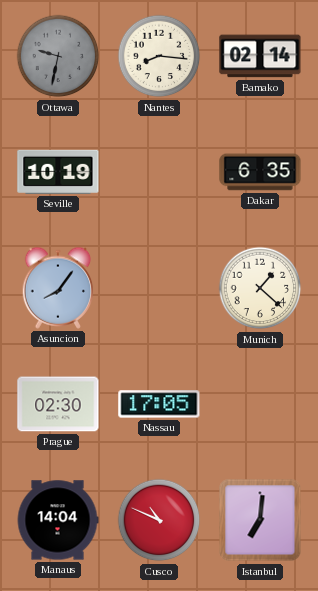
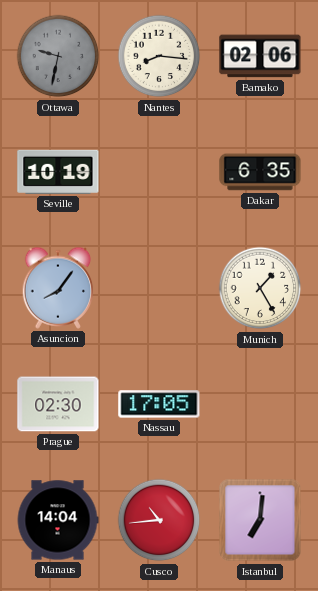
Bamako: 02:14 -> 02:06 (260, 56)
Munich: 1:22 -> 1:25 (260, 288)
Cusco: 10:49 -> 10:44 (159, 520)
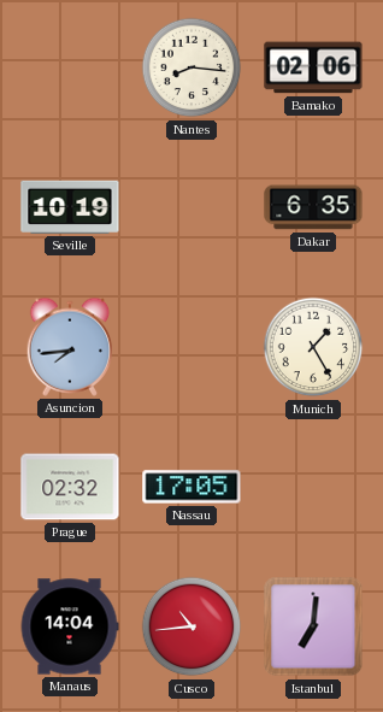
Ottawa: 9:32 -> none (58, 56)
Asuncion: 8:06 -> 7:44 (70, 347)
Prague: 02:30 -> 02:32 (70, 487)
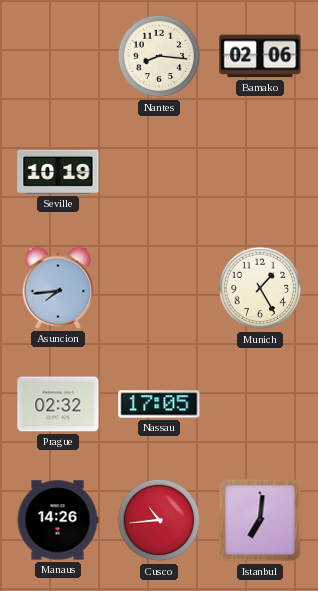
Dakar: 6:35 -> none (313, 207)
Manaus: 14:04 -> 14:26 (58, 520)
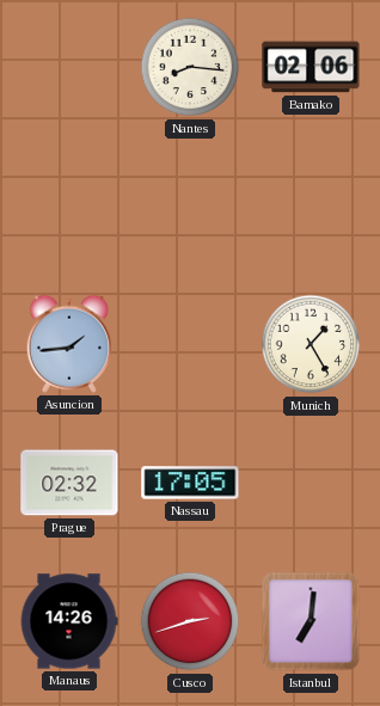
Seville: 10:19 -> none (58, 172)
Asuncion: 7:44 -> 1:44 (69, 344)
Cusco: 10:44 -> 2:42 (190, 621)
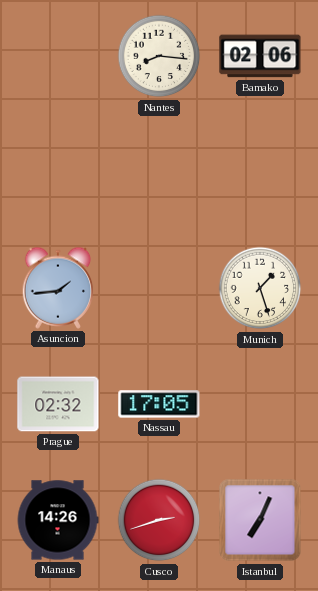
Munich: 1:25 -> 1:27 (260, 288)
Istanbul: 7:01 -> 7:04 (260, 520)
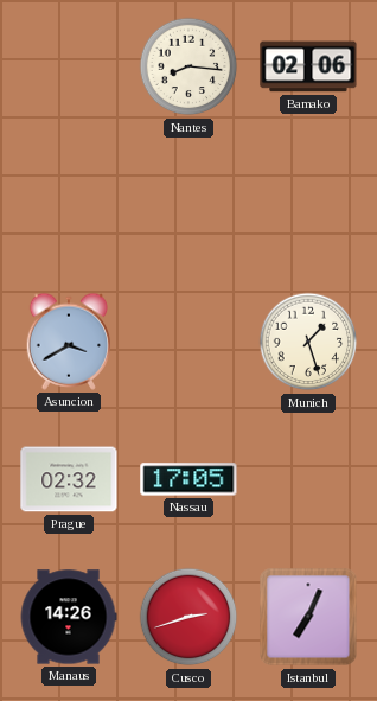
Asuncion: 1:44 -> 3:40 (69, 342)
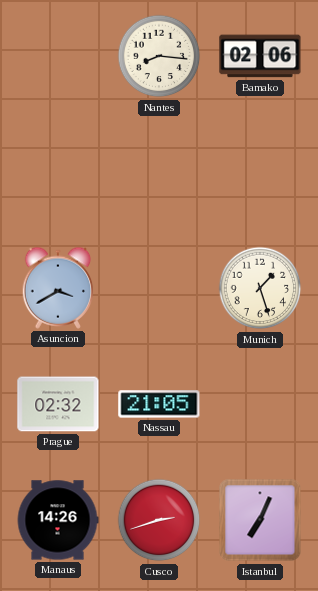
Nassau: 17:05 -> 21:05 (159, 404)
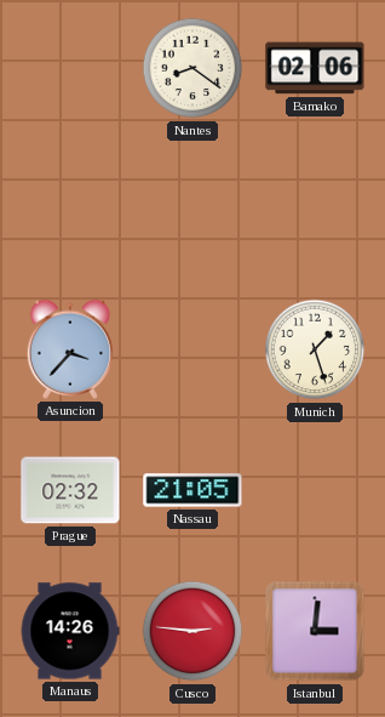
Nantes: 8:16 -> 8:21 (192, 68)
Asuncion: 3:40 -> 3:37 (70, 349)
Cusco: 2:42 -> 2:46 (192, 631)
Istanbul: 7:04 -> 3:01 (315, 631)
